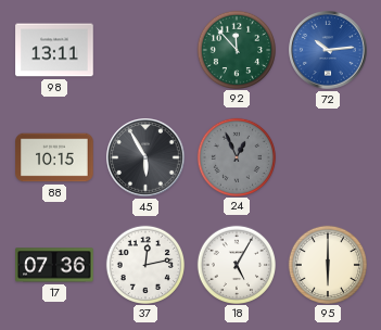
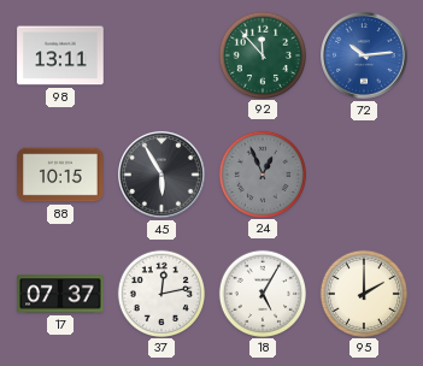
17: 07:36 -> 07:37 (60, 294)
95: 6:00 -> 2:00 (363, 293)
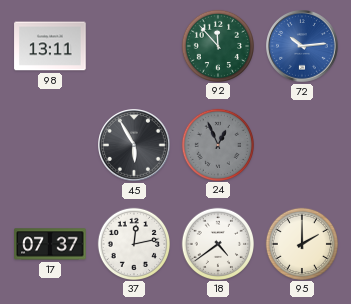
88: 10:15 -> none (60, 175)
18: 5:05 -> 4:39 (217, 243)
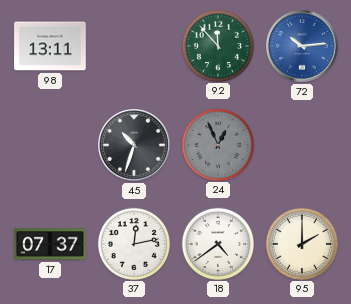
45: 5:55 -> 10:33 (134, 145)
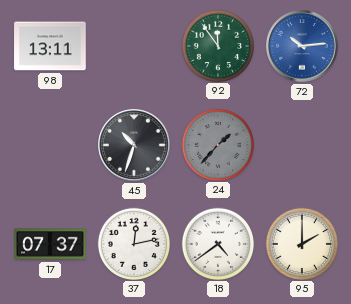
92: 11:53 -> 11:54 (217, 45)
24: 12:56 -> 1:37 (217, 144)
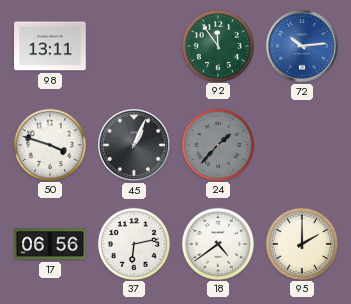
50: none -> 3:48 (49, 144)
45: 10:33 -> 1:04 (134, 145)
17: 07:37 -> 06:56 (50, 244)
37: 12:13 -> 6:13 (133, 243)
